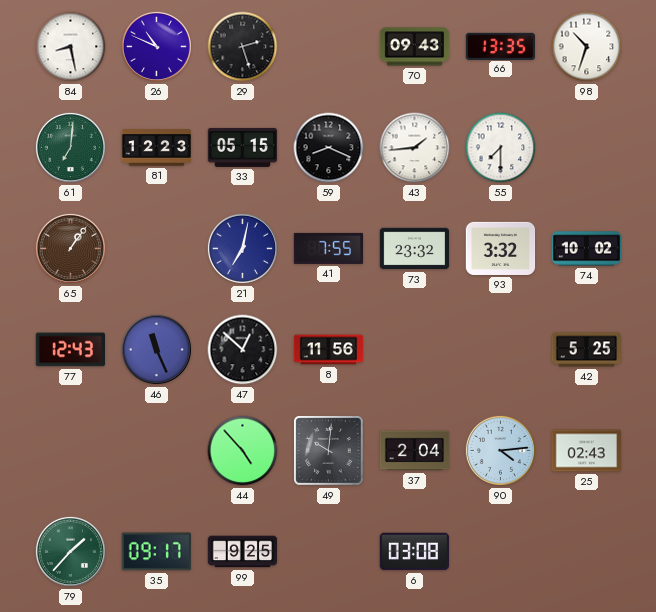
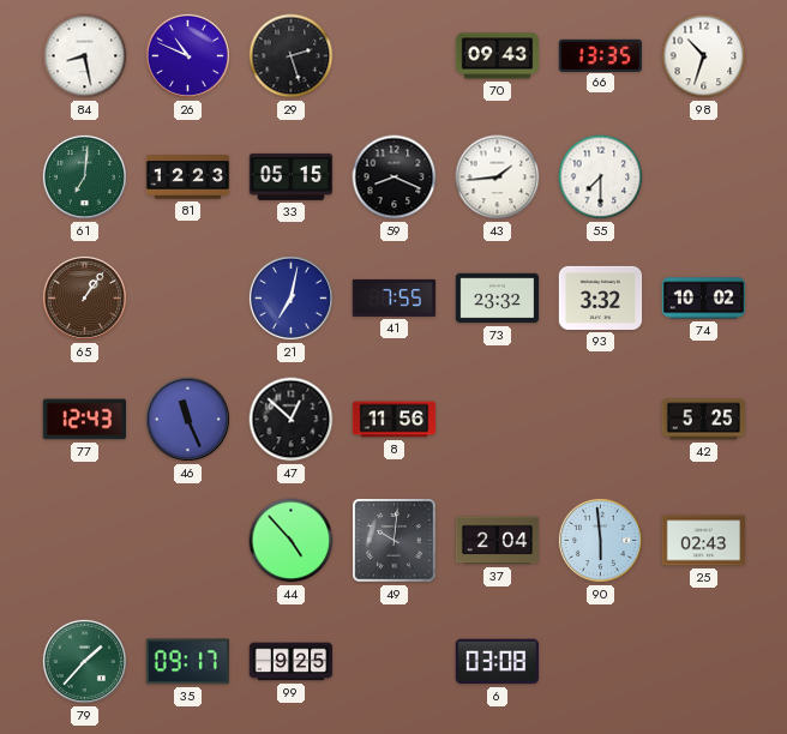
90: 4:14 -> 5:59 (600, 540)
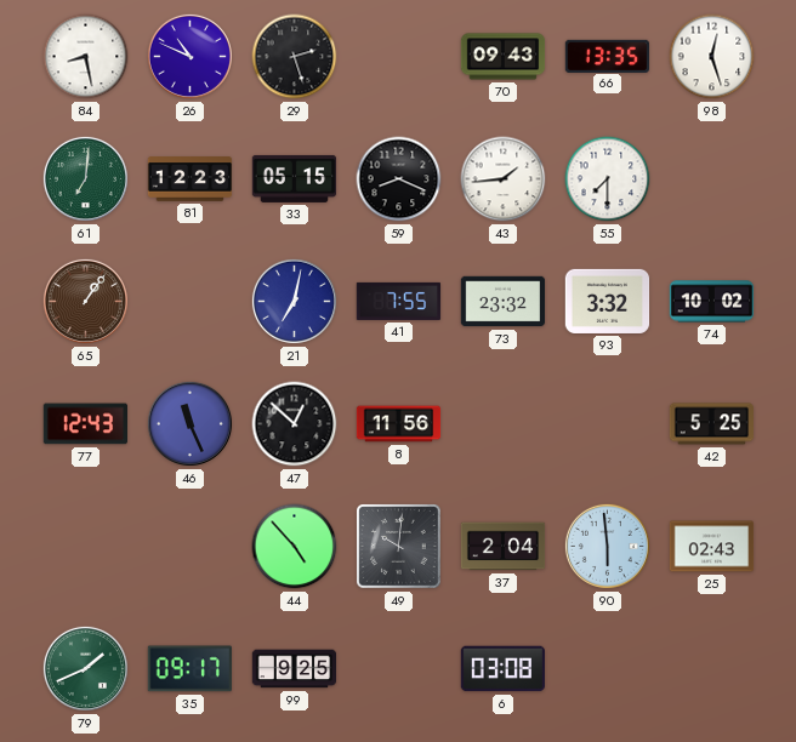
98: 10:33 -> 12:27 (712, 57)
79: 1:37 -> 1:41 (85, 668)
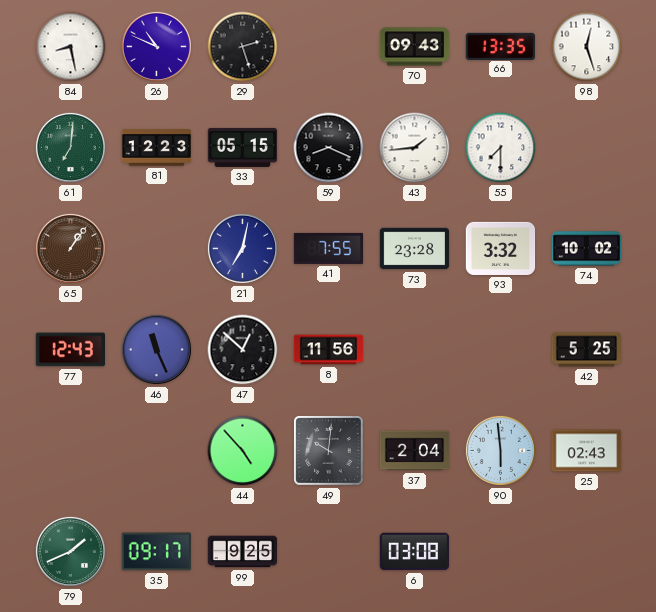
73: 23:32 -> 23:28 (415, 249)
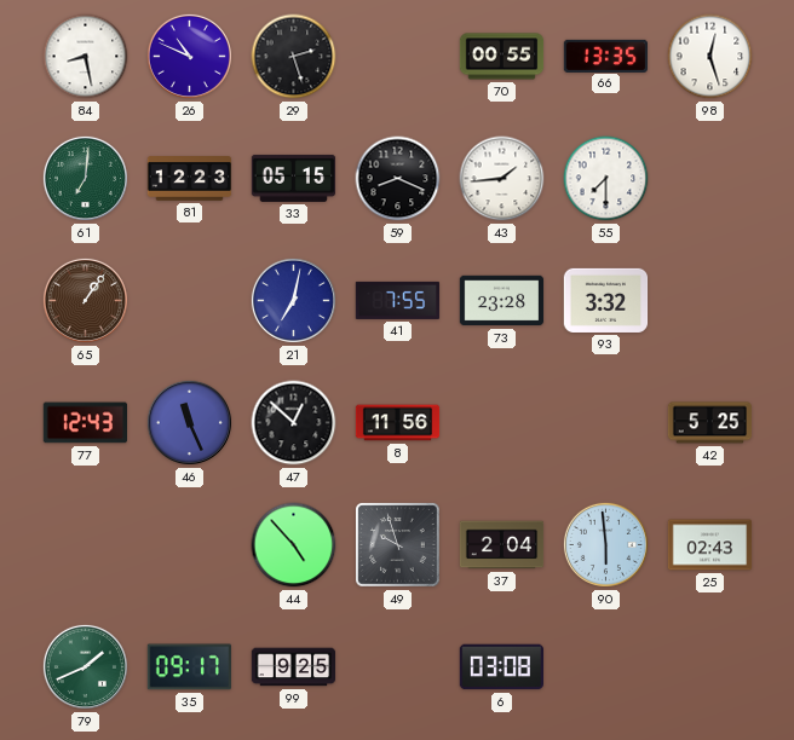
70: 09:43 -> 00:55 (502, 57)
74: 10:02 -> none (587, 249)
49: 10:01 -> 9:57 (398, 545)
